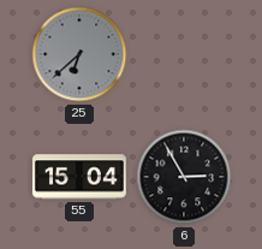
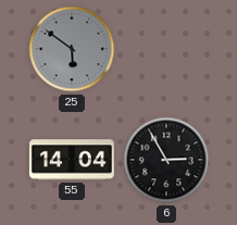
25: 6:38 -> 5:51 (72, 49)
55: 15:04 -> 14:04 (72, 160)
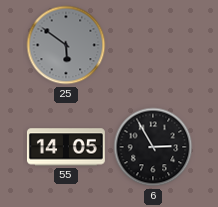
55: 14:04 -> 14:05 (66, 147)
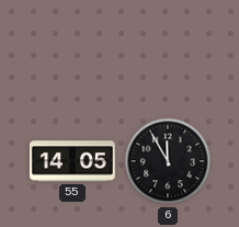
25: 5:51 -> none (66, 45)
6: 2:55 -> 11:55 (168, 161)
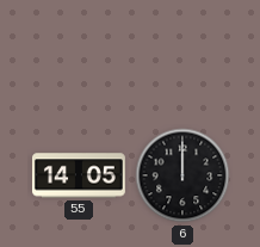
6: 11:55 -> 12:00 (182, 175)
